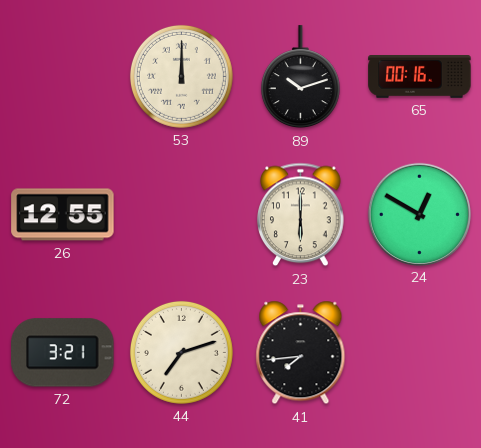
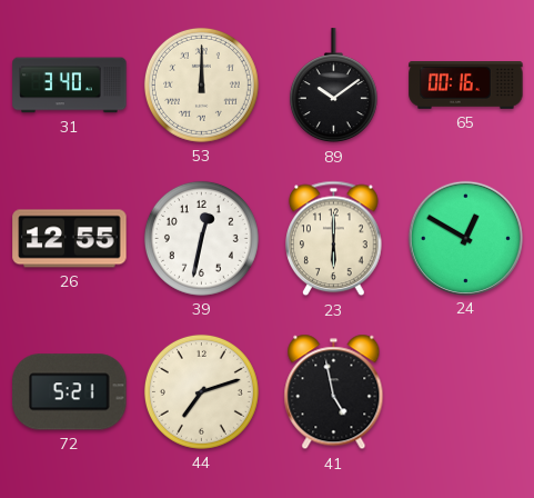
31: none -> 3:40 (70, 86)
89: 10:12 -> 10:09 (333, 86)
39: none -> 12:32 (201, 238)
72: 3:21 -> 5:21 (70, 392)
41: 7:44 -> 4:58 (334, 392)
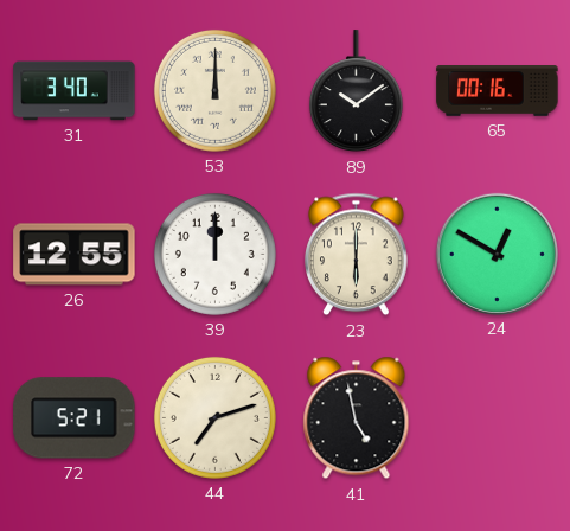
39: 12:32 -> 12:00 (214, 254)
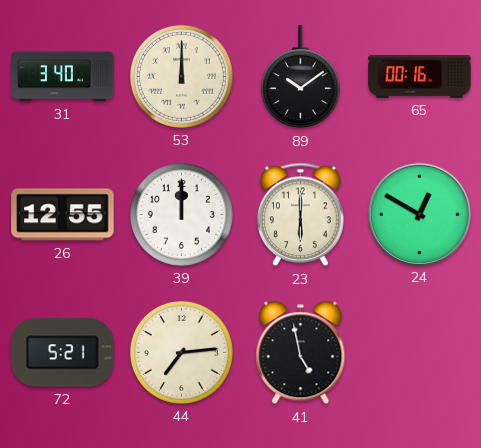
44: 7:12 -> 7:14 (181, 352)
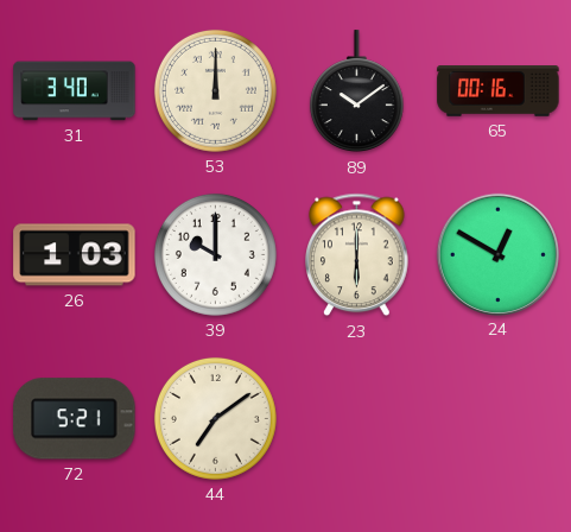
26: 12:55 -> 1:03 (75, 255)
39: 12:00 -> 10:00 (215, 254)
44: 7:14 -> 7:09 (215, 418)
41: 4:58 -> none (301, 353)
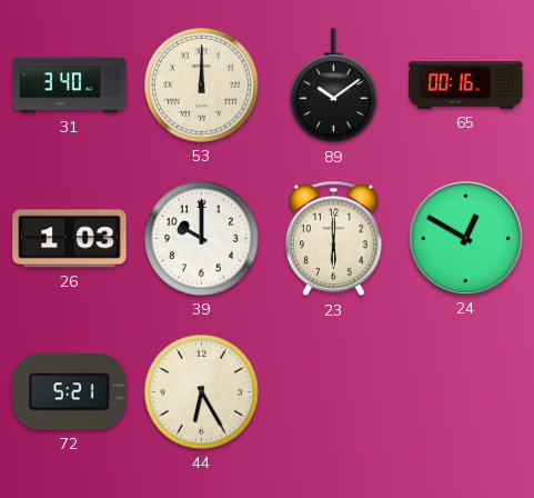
44: 7:09 -> 6:25 (201, 391)
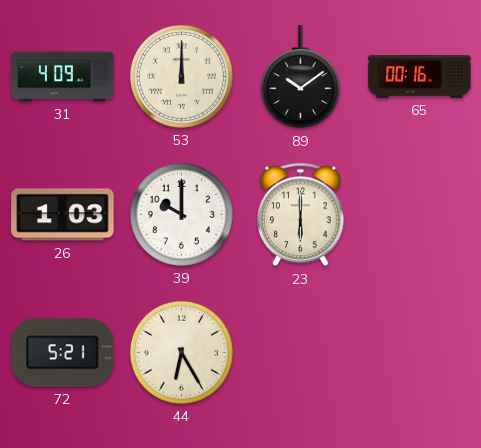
31: 3:40 -> 4:09 (63, 77)
24: 12:50 -> none (465, 238)
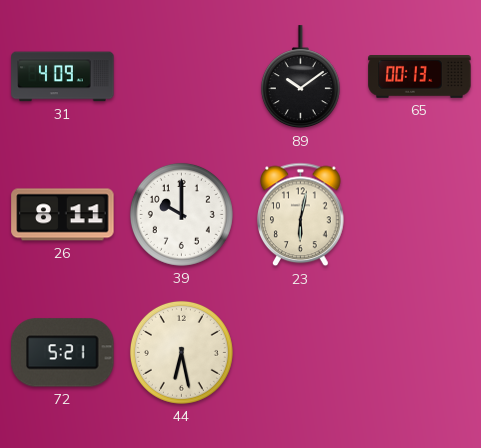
53: 12:00 -> none (181, 76)
65: 00:16 -> 00:13 (420, 77)
26: 1:03 -> 8:11 (63, 215)
23: 6:00 -> 6:02 (301, 215)
44: 6:25 -> 6:28 (181, 352)
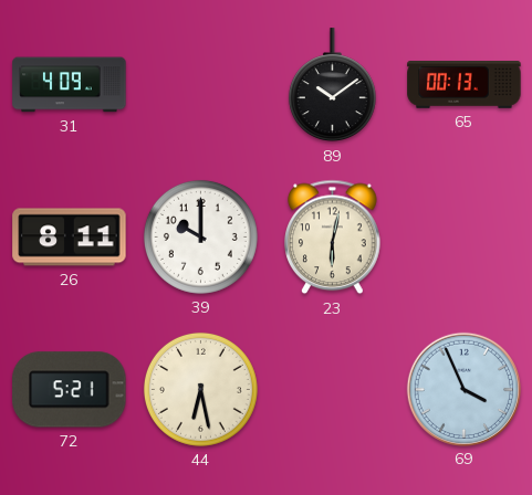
69: none -> 3:56 (463, 389)
